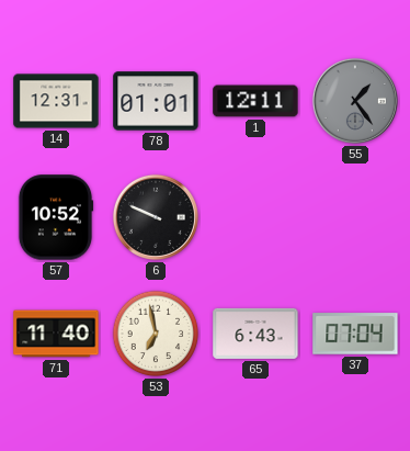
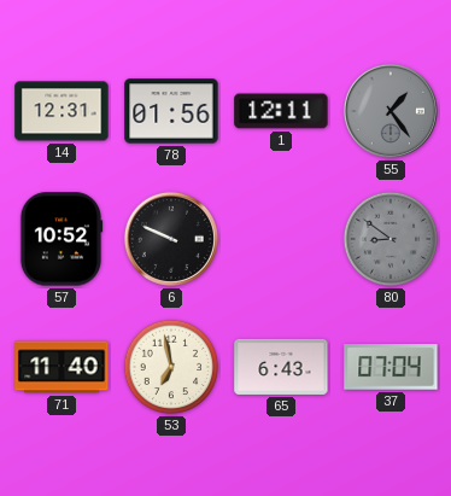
78: 01:01 -> 01:56 (171, 111)
80: none -> 8:51 (391, 239)
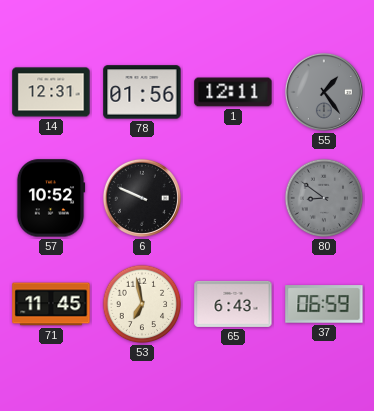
71: 11:40 -> 11:45 (51, 304)
37: 07:04 -> 06:59 (324, 304)
